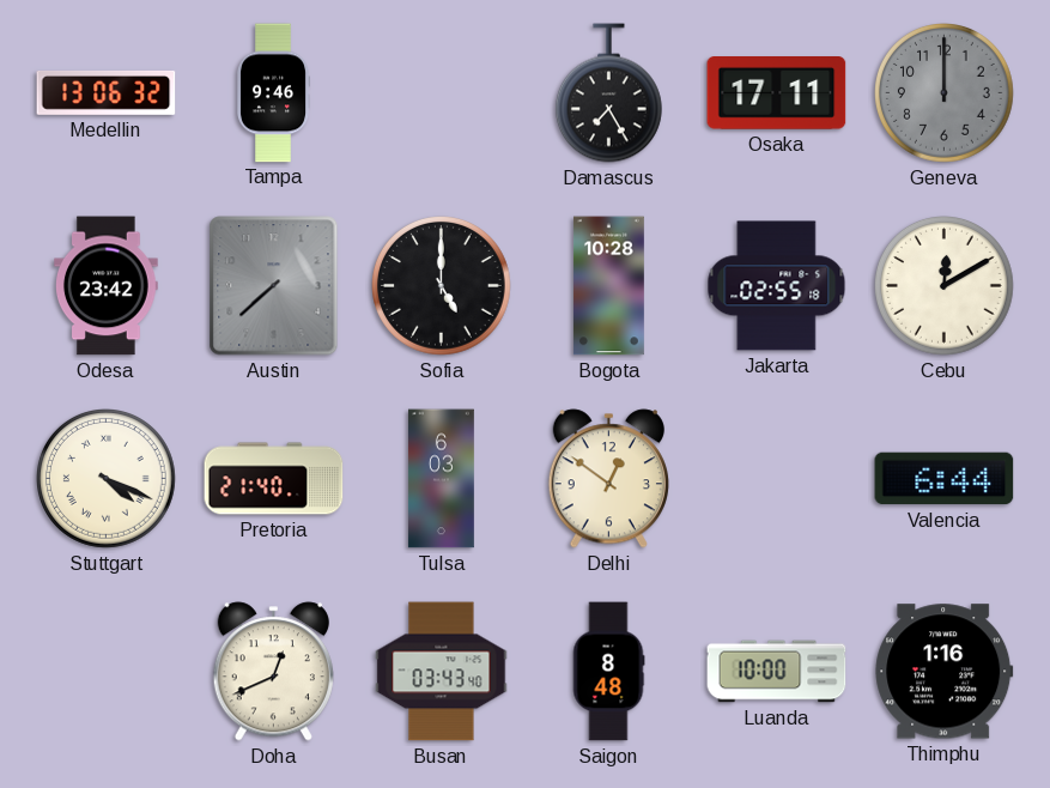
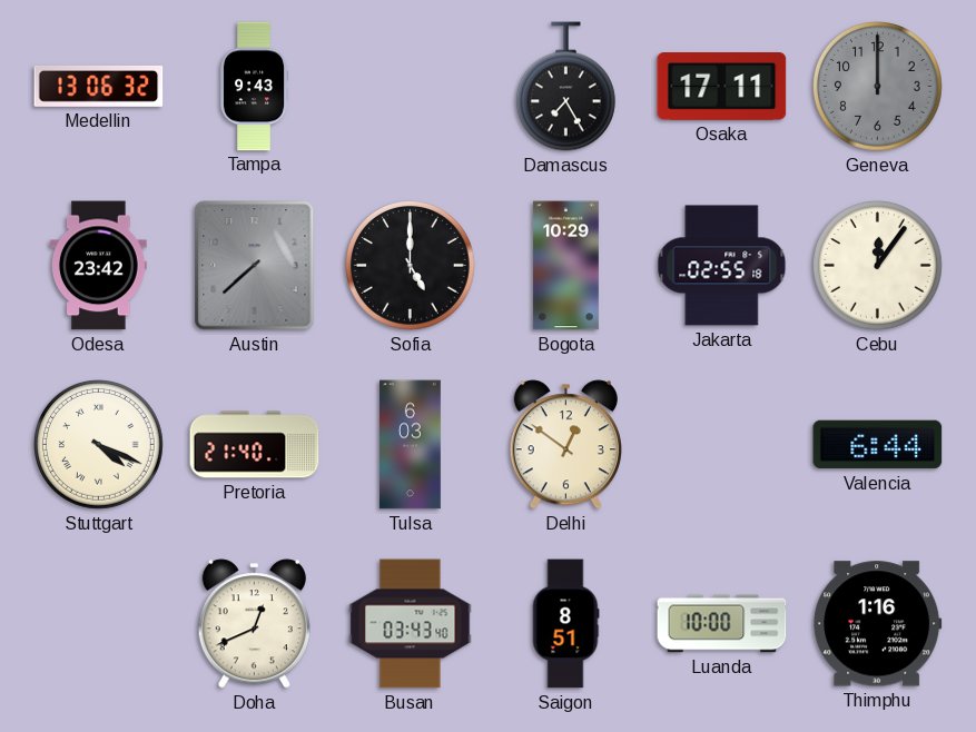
Tampa: 9:46 -> 9:43 (254, 87)
Bogota: 10:28 -> 10:29 (565, 266)
Cebu: 12:10 -> 12:06 (878, 266)
Saigon: 8:48 -> 8:51 (565, 624)
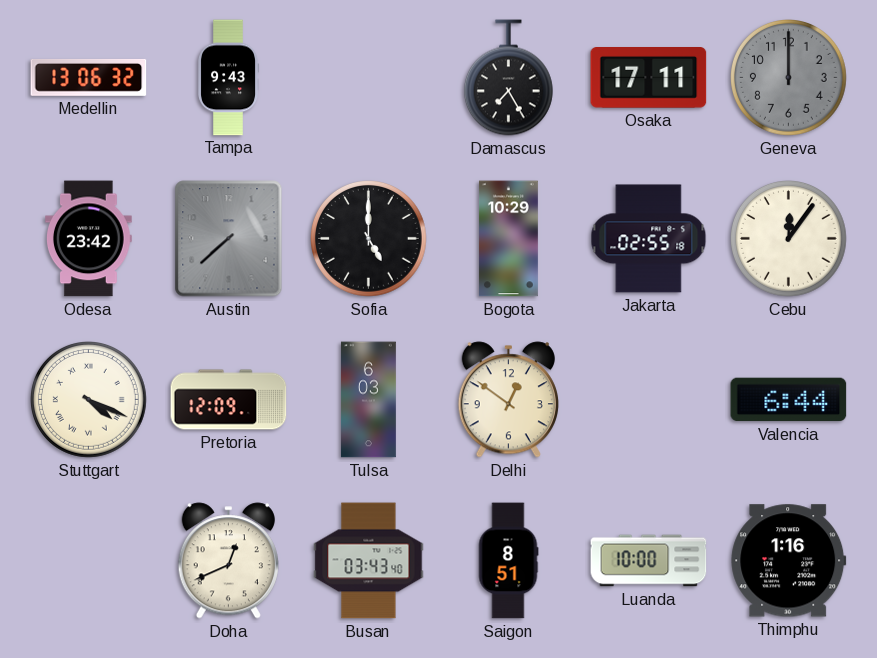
Pretoria: 21:40 -> 12:09 (229, 400)
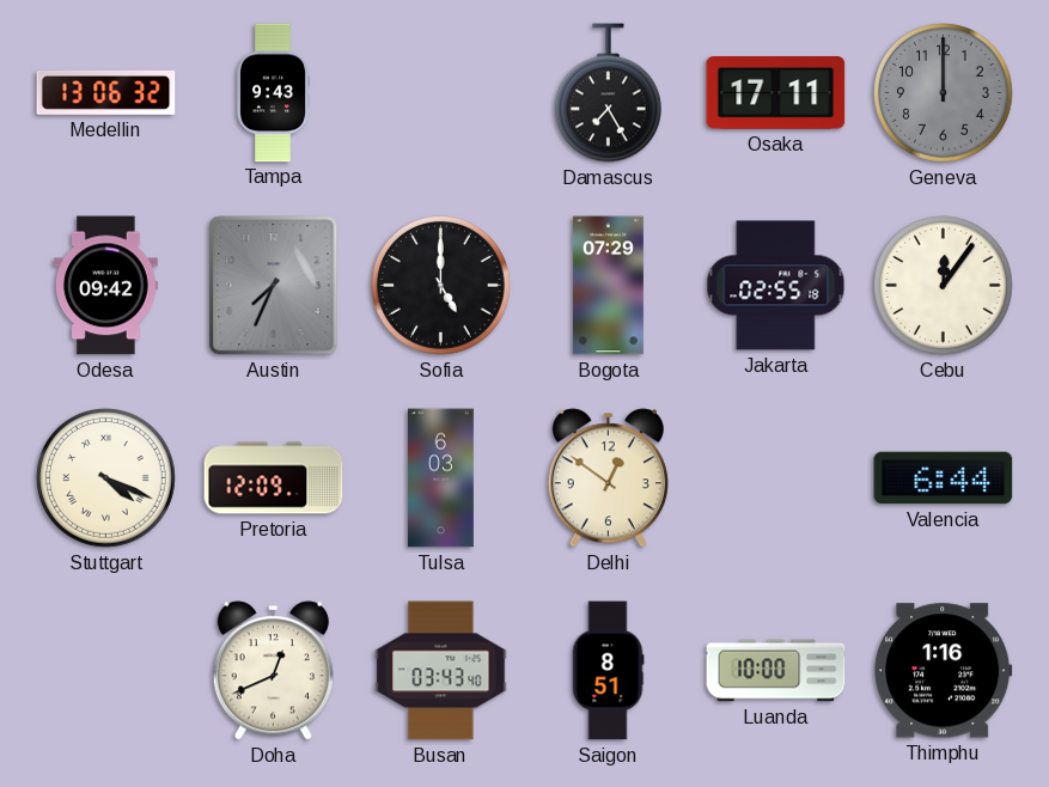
Odesa: 23:42 -> 09:42 (106, 286)
Austin: 7:38 -> 7:34 (274, 286)
Bogota: 10:29 -> 07:29 (608, 286)
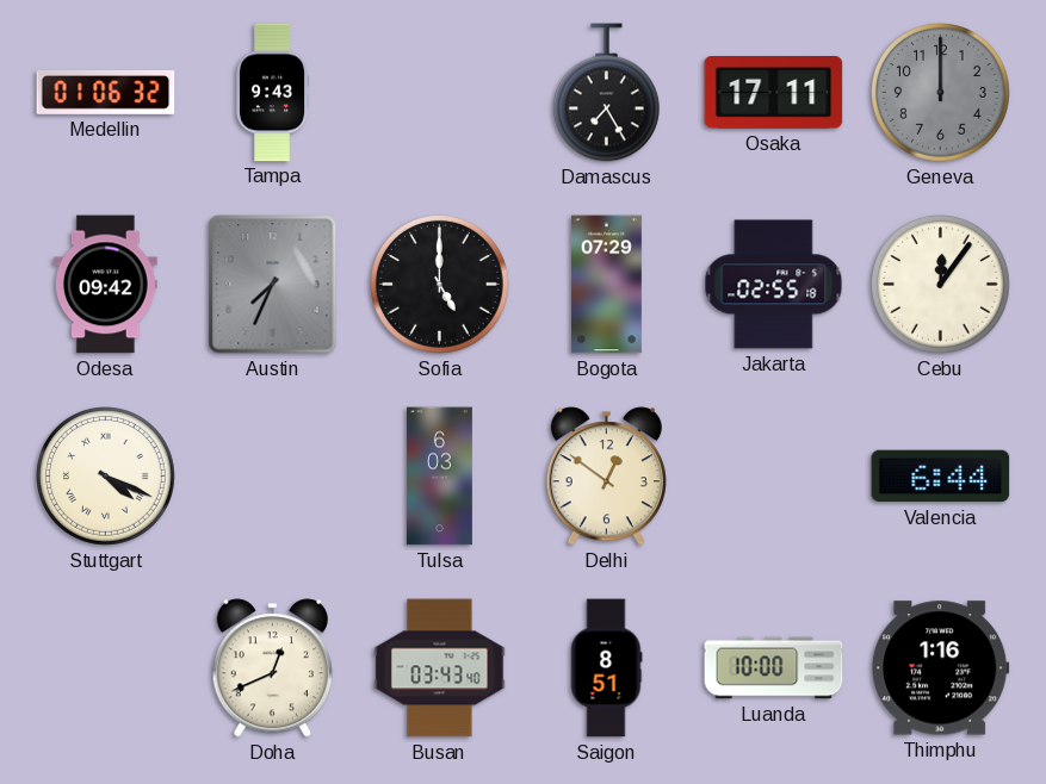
Medellin: 13:06 -> 01:06 (106, 92)
Pretoria: 12:09 -> none (274, 478)
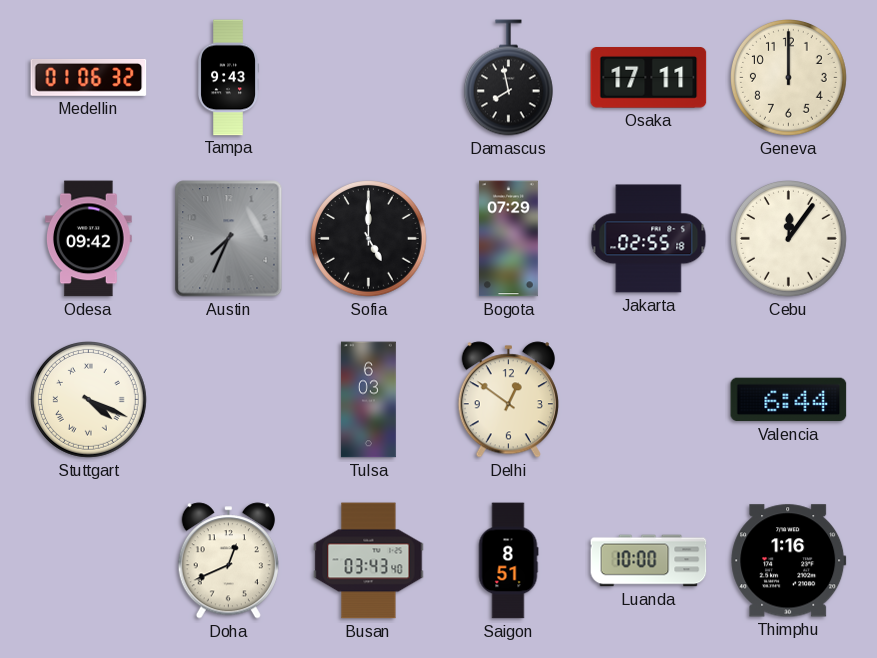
Damascus: 7:25 -> 7:58 (508, 78)
Geneva dial: grey -> cream (789, 78)
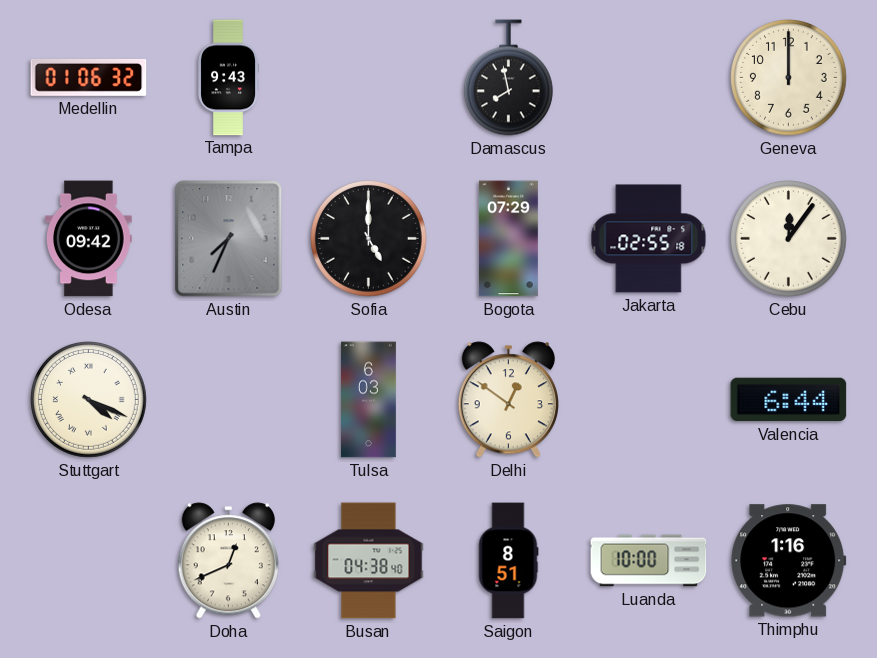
Osaka: 17:11 -> none (649, 78)
Busan: 03:43 -> 04:38 (369, 561)
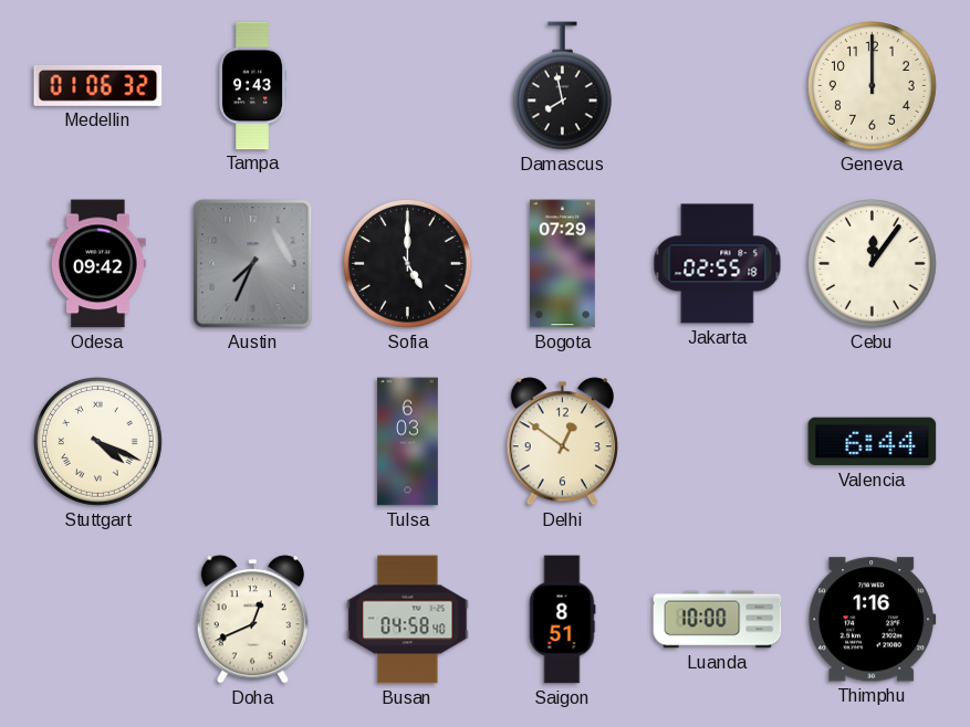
Busan: 04:38 -> 04:58 (408, 620)
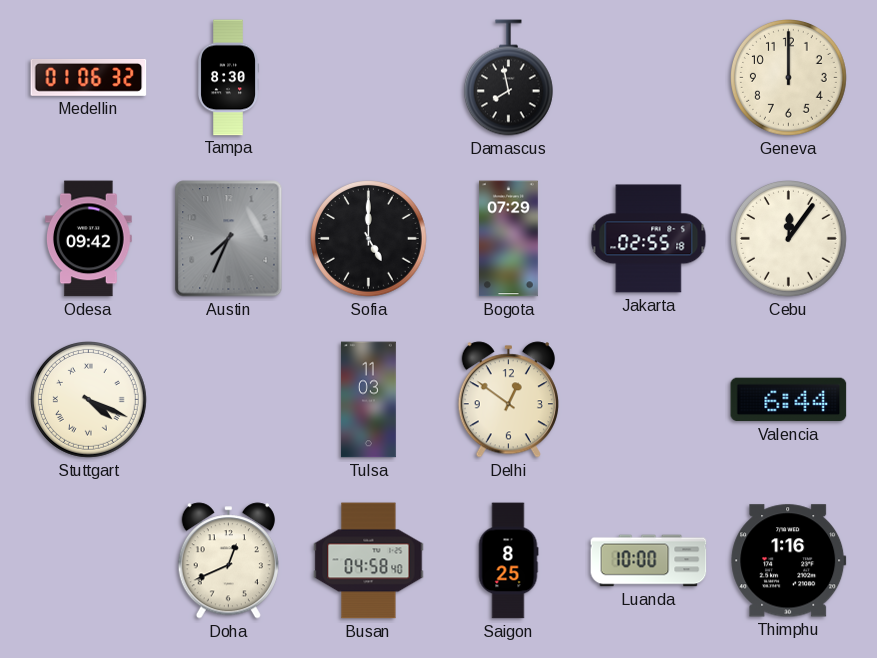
Tampa: 9:43 -> 8:30 (228, 78)
Tulsa: 6:03 -> 11:03 (368, 400)
Saigon: 8:51 -> 8:25 (508, 561)
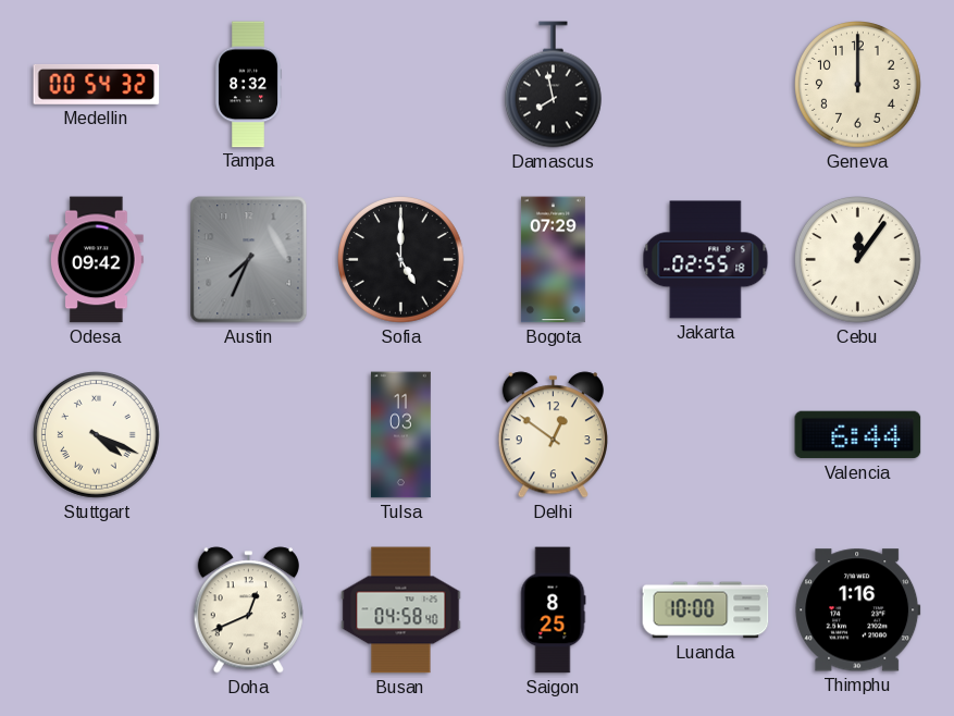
Medellin: 01:06 -> 00:54 (97, 84)
Tampa: 8:30 -> 8:32 (248, 85)
